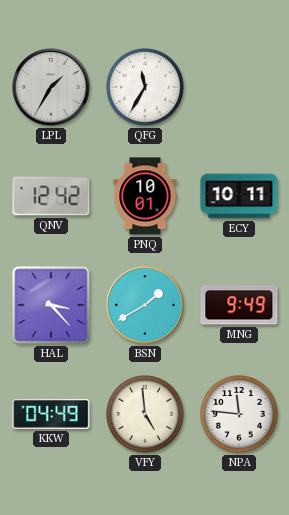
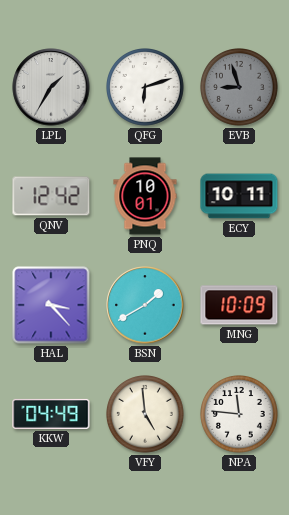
QFG: 11:35 -> 6:12 (146, 88)
EVB: none -> 8:57 (240, 88)
MNG: 9:49 -> 10:09 (239, 305)
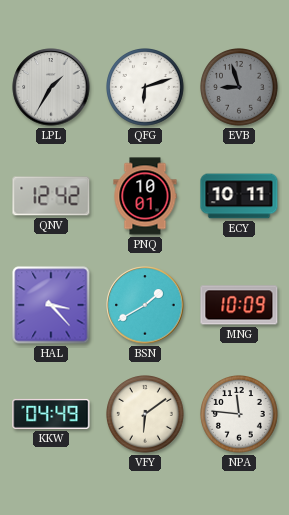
VFY: 4:59 -> 6:09 (146, 415)
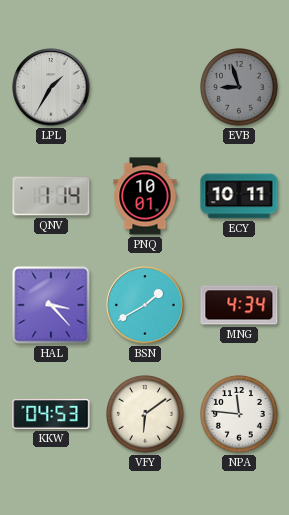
QFG: 6:12 -> none (146, 88)
QNV: 12:42 -> 1:14 (51, 196)
MNG: 10:09 -> 4:34 (239, 305)
KKW: 04:49 -> 04:53 (51, 414)
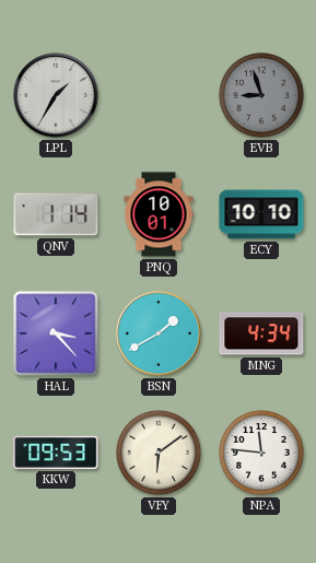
ECY: 10:11 -> 10:10 (261, 214)
KKW: 04:53 -> 09:53 (56, 453)
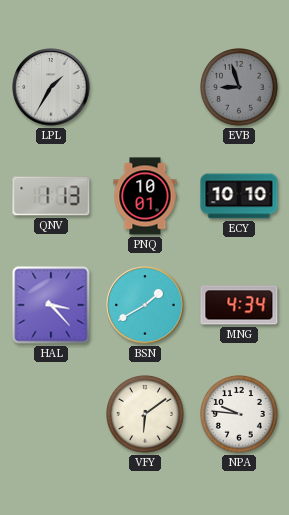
QNV: 1:14 -> 1:13 (51, 196)
KKW: 09:53 -> none (56, 453)
NPA: 11:46 -> 9:46 (240, 415)
